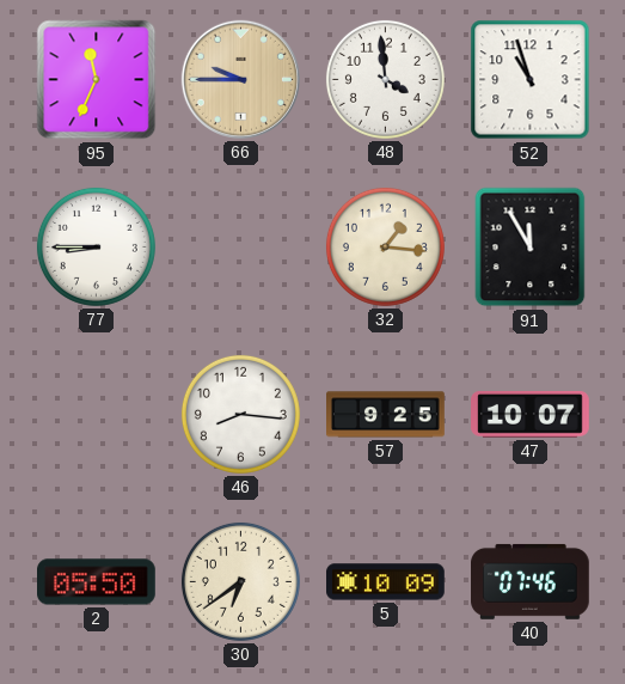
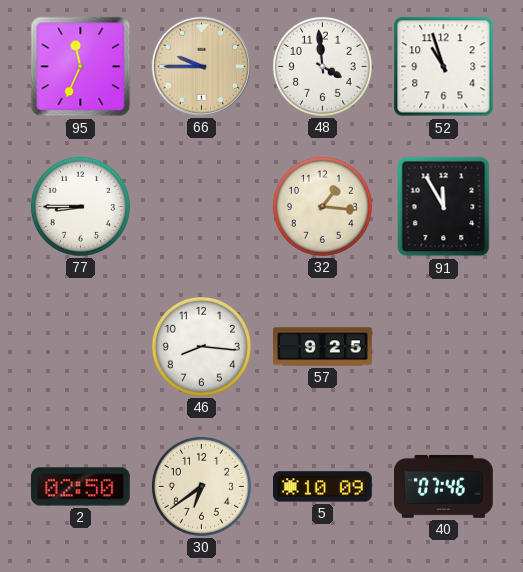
47: 10:07 -> none (531, 415)
2: 05:50 -> 02:50 (81, 487)
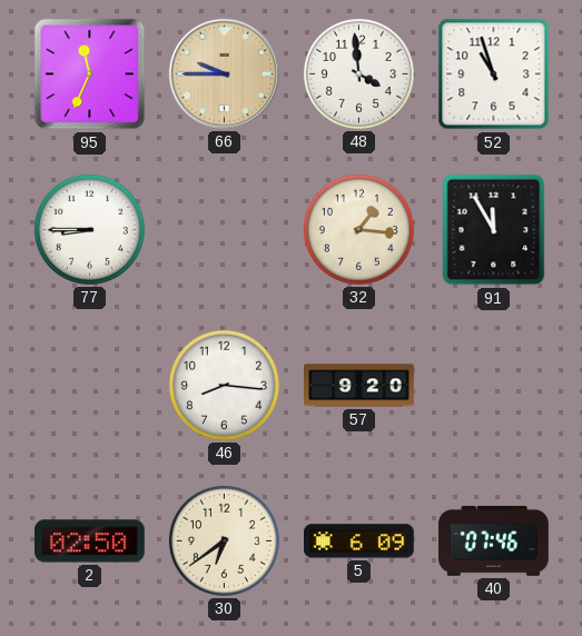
57: 9:25 -> 9:20 (359, 386)
5: 10:09 -> 6:09 (359, 541)
